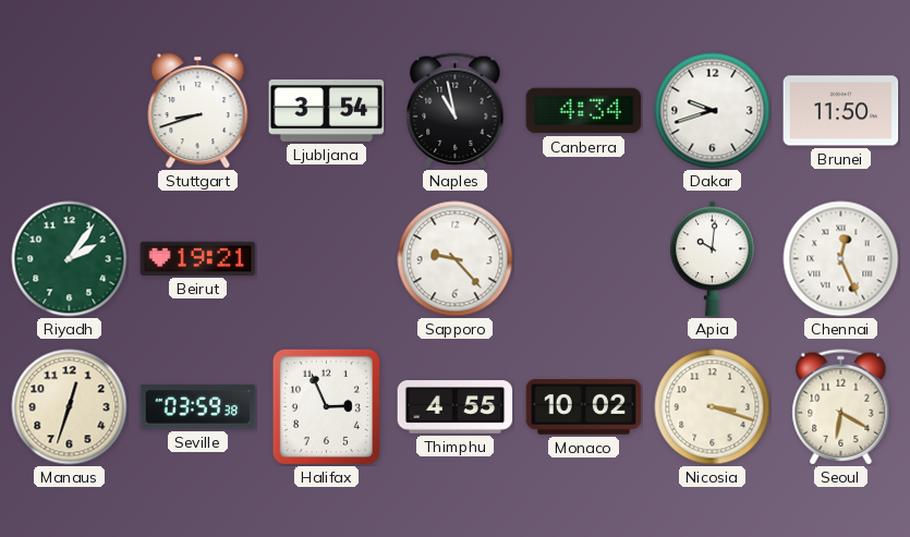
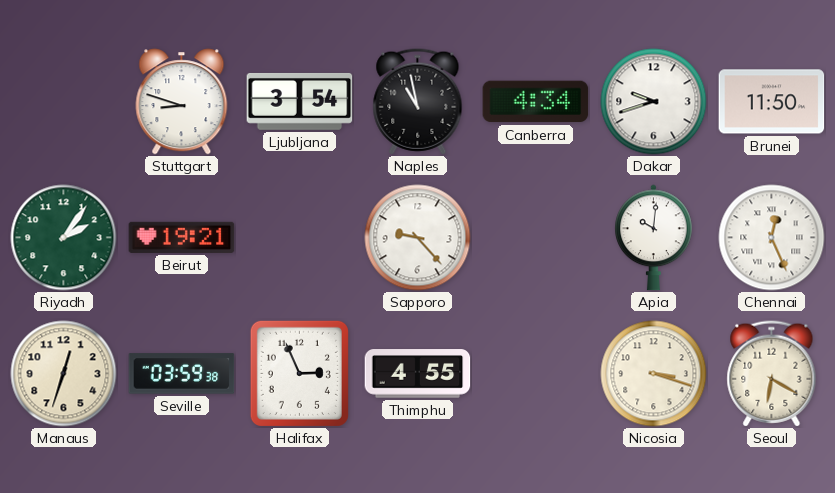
Stuttgart: 8:42 -> 8:48 (182, 102)
Monaco: 10:02 -> none (584, 407)
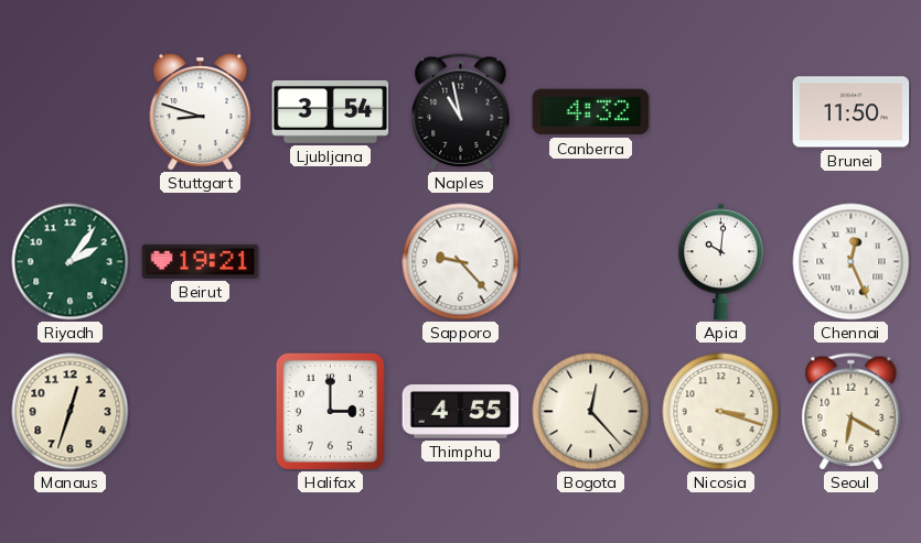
Canberra: 4:34 -> 4:32 (591, 112)
Dakar: 9:42 -> none (654, 102)
Seville: 03:59 -> none (182, 374)
Halifax: 2:56 -> 3:00 (330, 411)
Bogota: none -> 12:23 (591, 412)
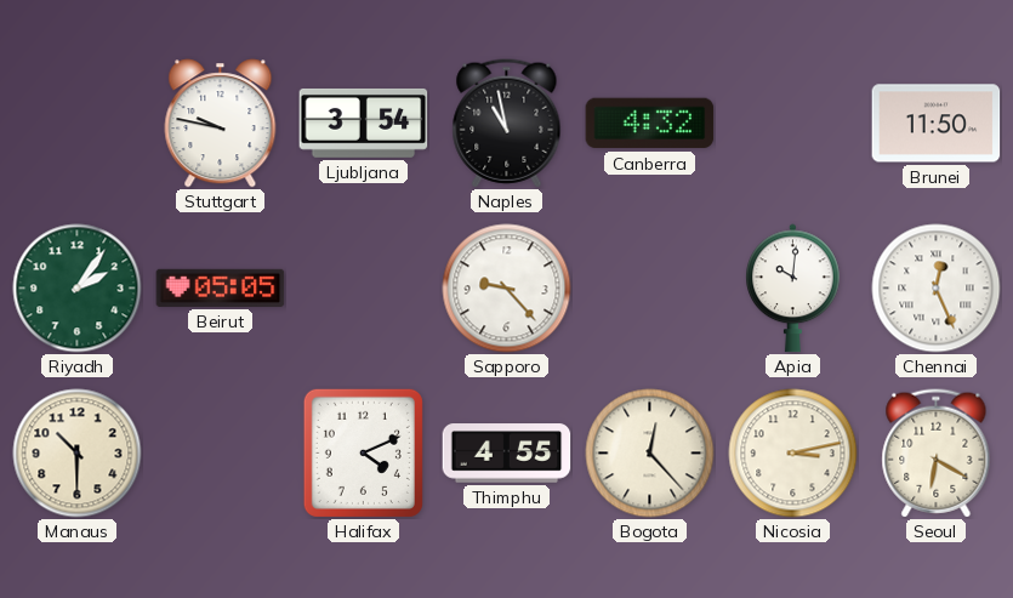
Stuttgart: 8:48 -> 9:47 (221, 124)
Beirut: 19:21 -> 05:05 (221, 287)
Manaus: 12:33 -> 10:30 (78, 454)
Halifax: 3:00 -> 4:11 (363, 452)
Nicosia: 3:18 -> 3:13 (793, 454)
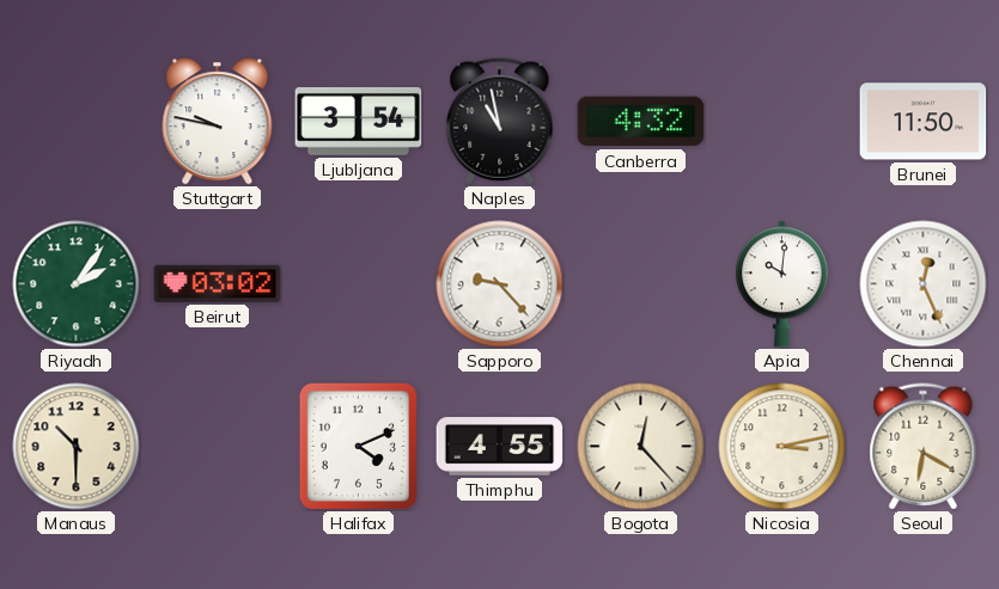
Beirut: 05:05 -> 03:02 (218, 283)
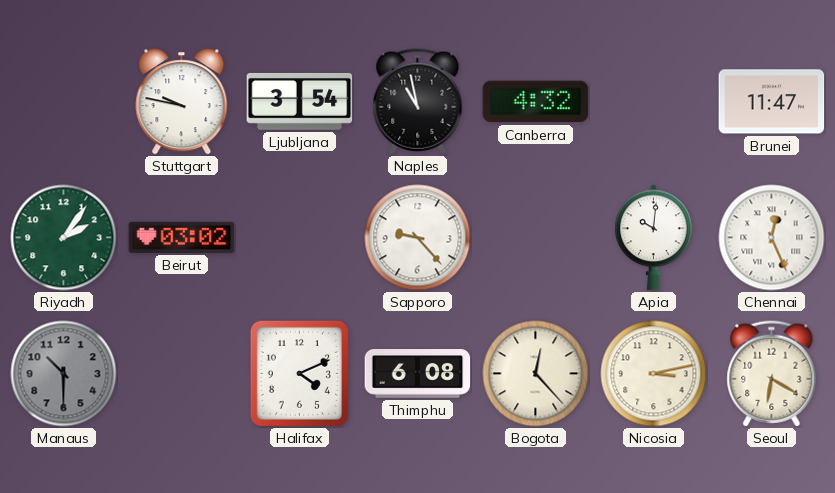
Brunei: 11:50 -> 11:47 (772, 102)
Manaus dial: cream -> grey (64, 374)
Thimphu: 4:55 -> 6:08 (418, 374)
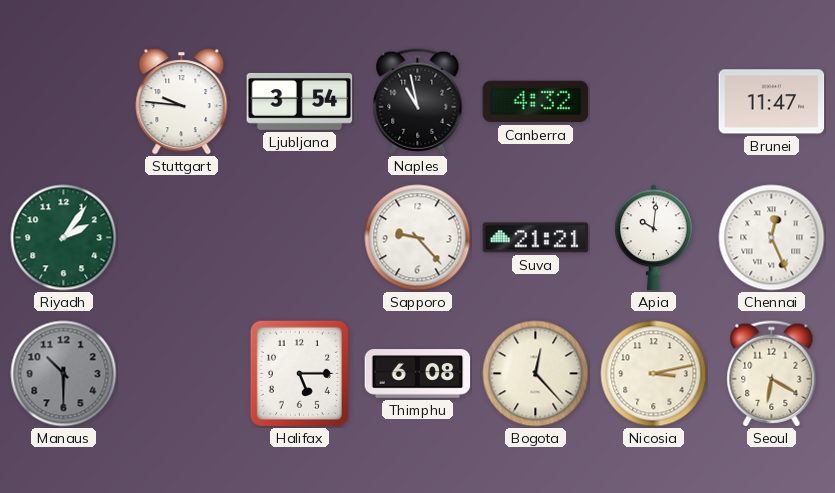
Stuttgart: 9:47 -> 9:46 (182, 102)
Beirut: 03:02 -> none (182, 237)
Suva: none -> 21:21 (536, 238)
Halifax: 4:11 -> 5:15 (299, 373)
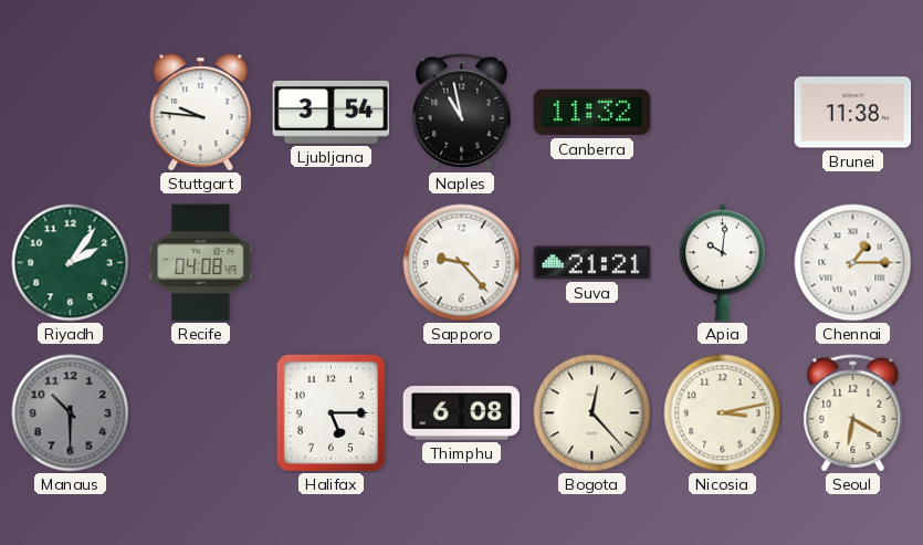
Canberra: 4:32 -> 11:32 (592, 113)
Brunei: 11:47 -> 11:38 (853, 113)
Recife: none -> 04:08 (201, 263)
Chennai: 12:26 -> 1:15 (853, 263)
